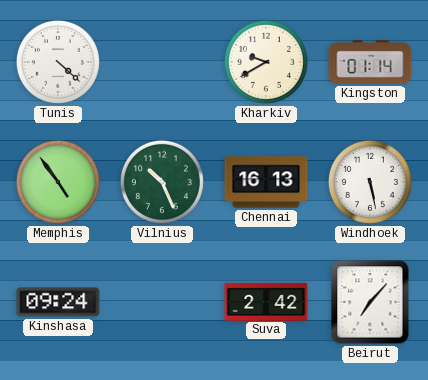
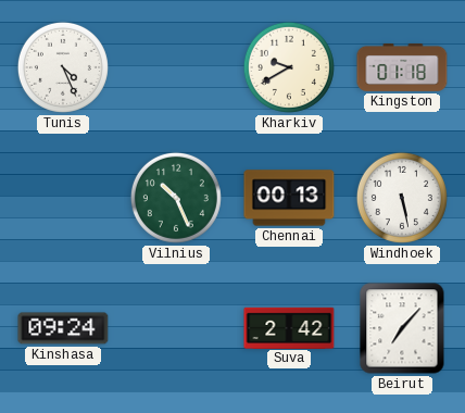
Tunis: 4:22 -> 4:26 (63, 67)
Kingston: 01:14 -> 01:18 (402, 67)
Memphis: 4:54 -> none (58, 182)
Chennai: 16:13 -> 00:13 (289, 198)
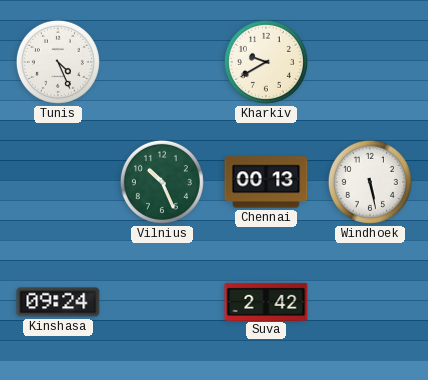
Kingston: 01:18 -> none (402, 67)
Beirut: 7:07 -> none (402, 328)
